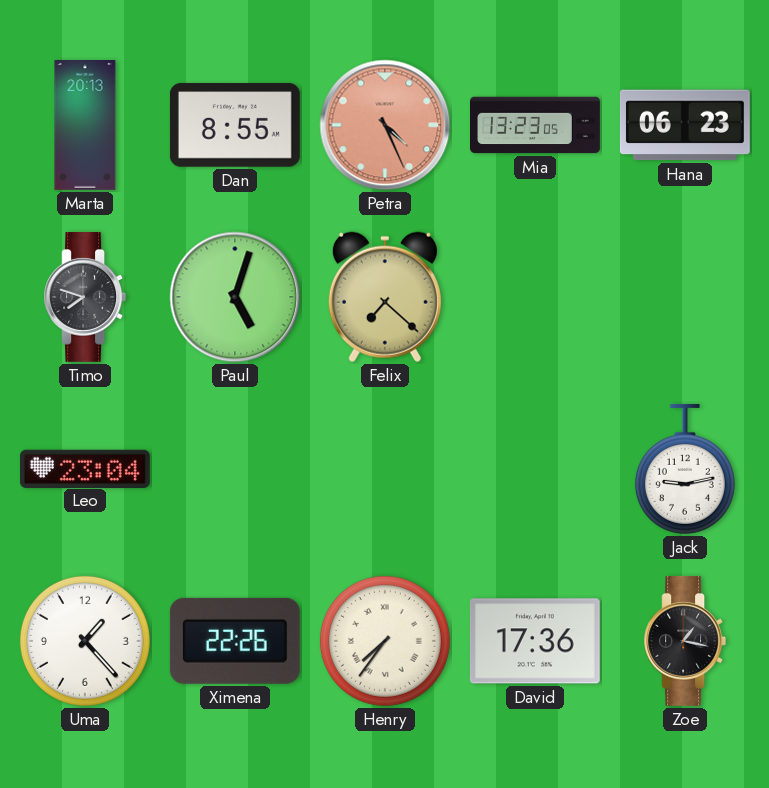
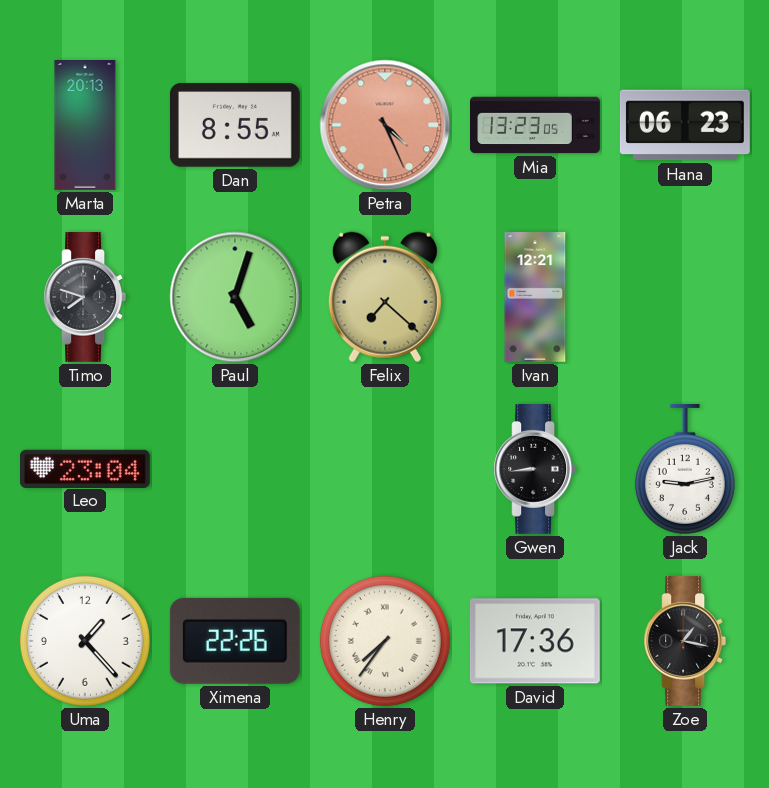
Ivan: none -> 12:21 (535, 298)
Gwen: none -> 8:44 (535, 469)
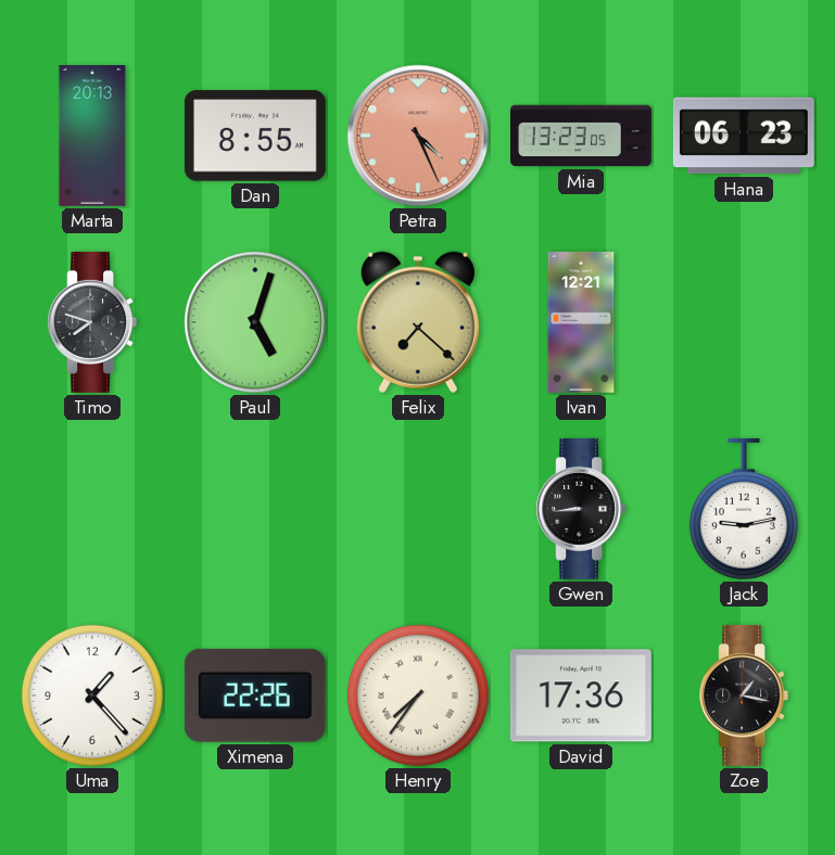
Leo: 23:04 -> none (85, 468)
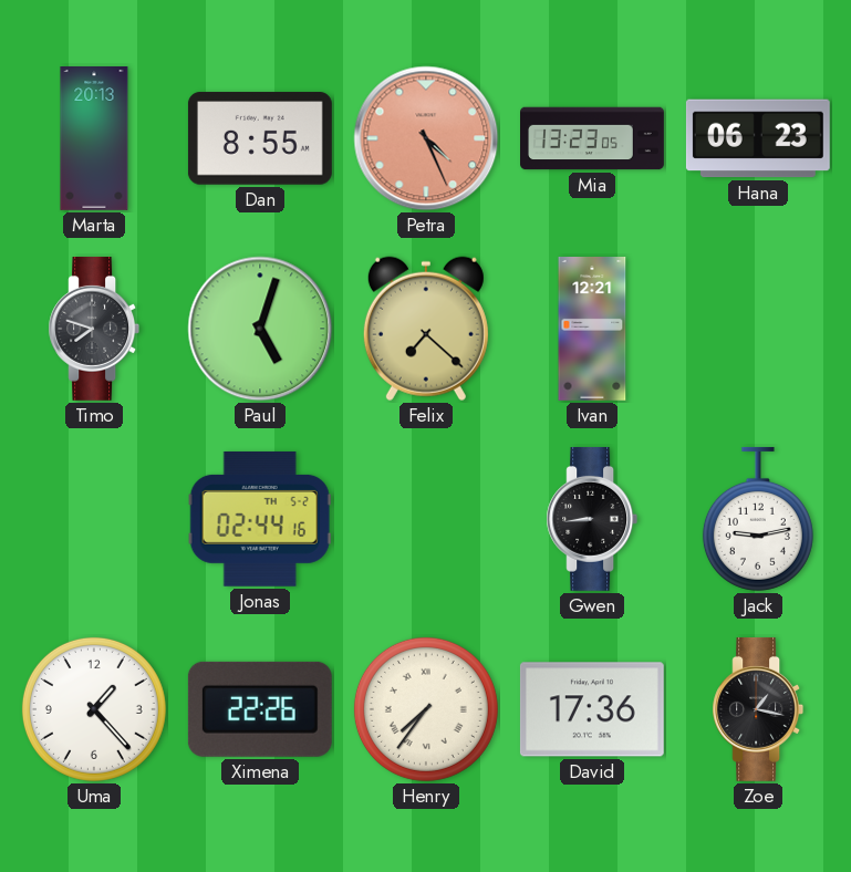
Jonas: none -> 02:44 (260, 519)
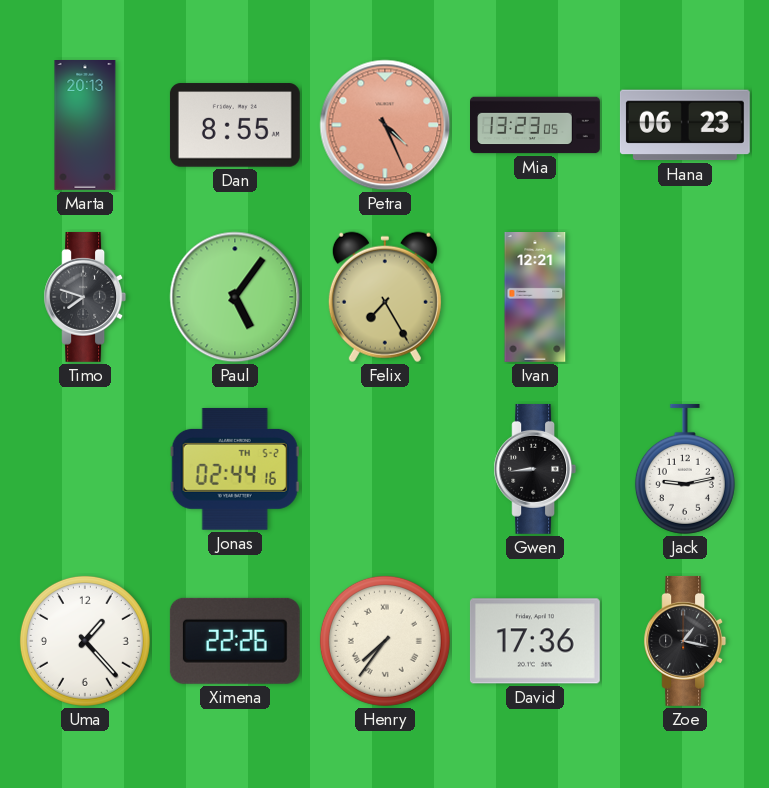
Paul: 5:03 -> 5:06 (235, 297)
Felix: 7:22 -> 7:25 (385, 297)
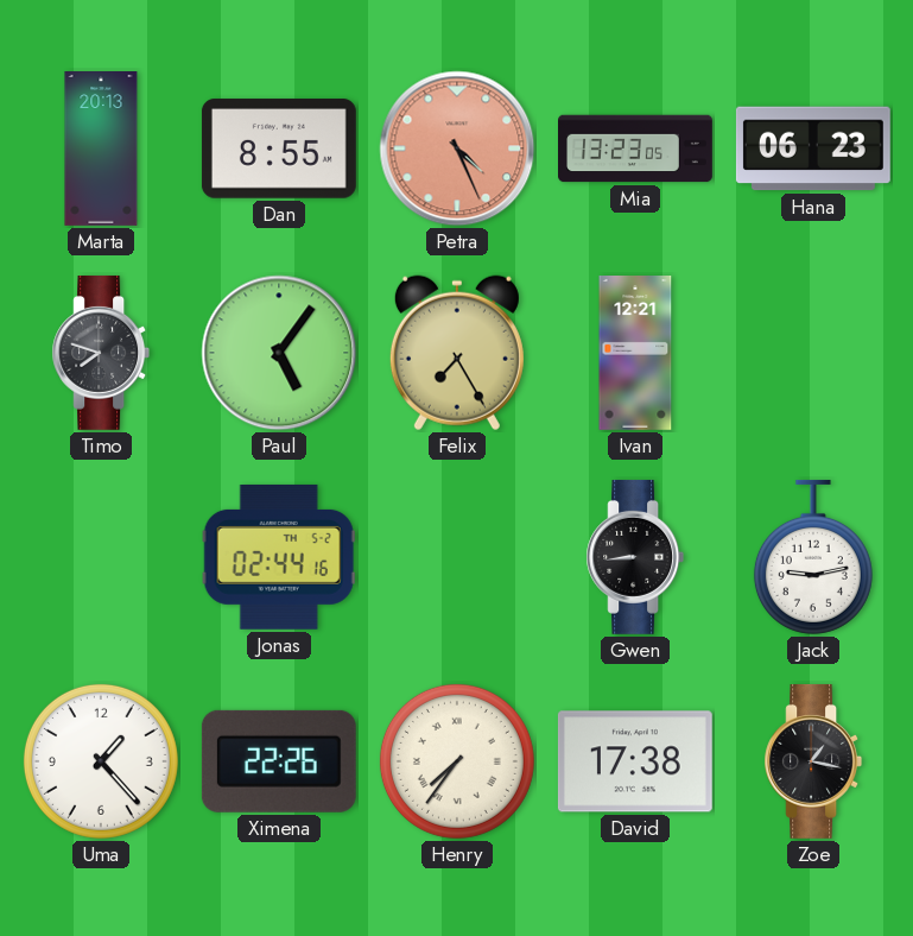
David: 17:36 -> 17:38 (635, 761)
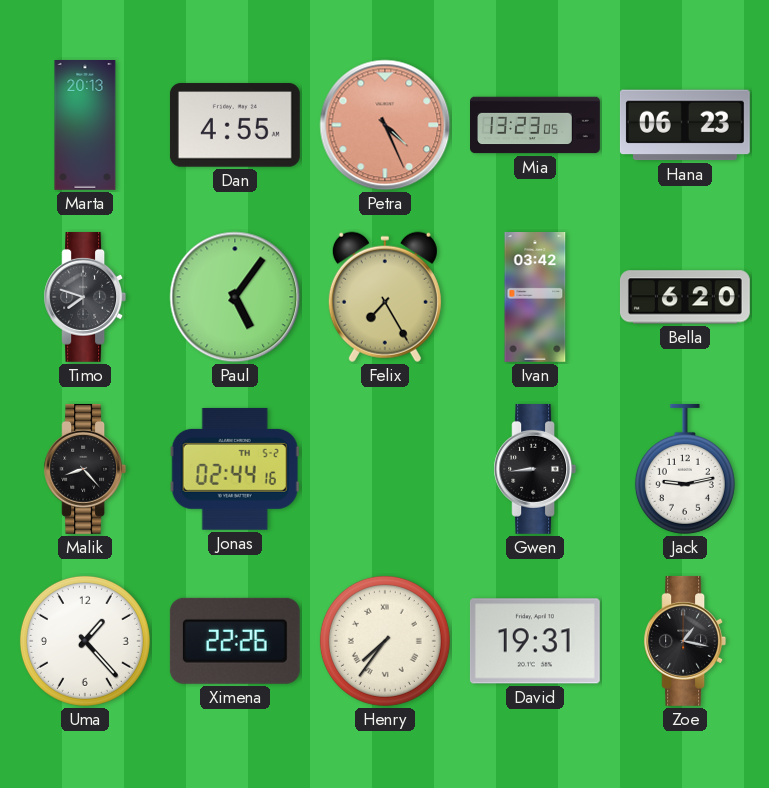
Dan: 8:55 -> 4:55 (235, 125)
Ivan: 12:21 -> 03:42 (535, 298)
Bella: none -> 6:20 (685, 297)
Malik: none -> 8:23 (85, 469)
David: 17:38 -> 19:31 (535, 641)
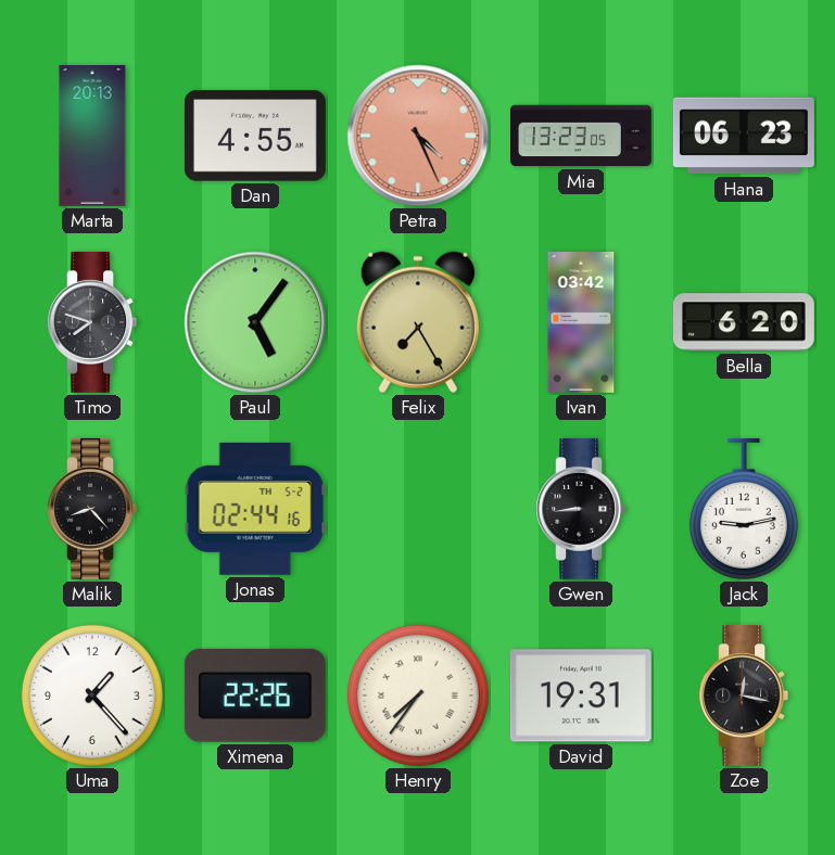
Zoe: 1:17 -> 12:17 (744, 696)
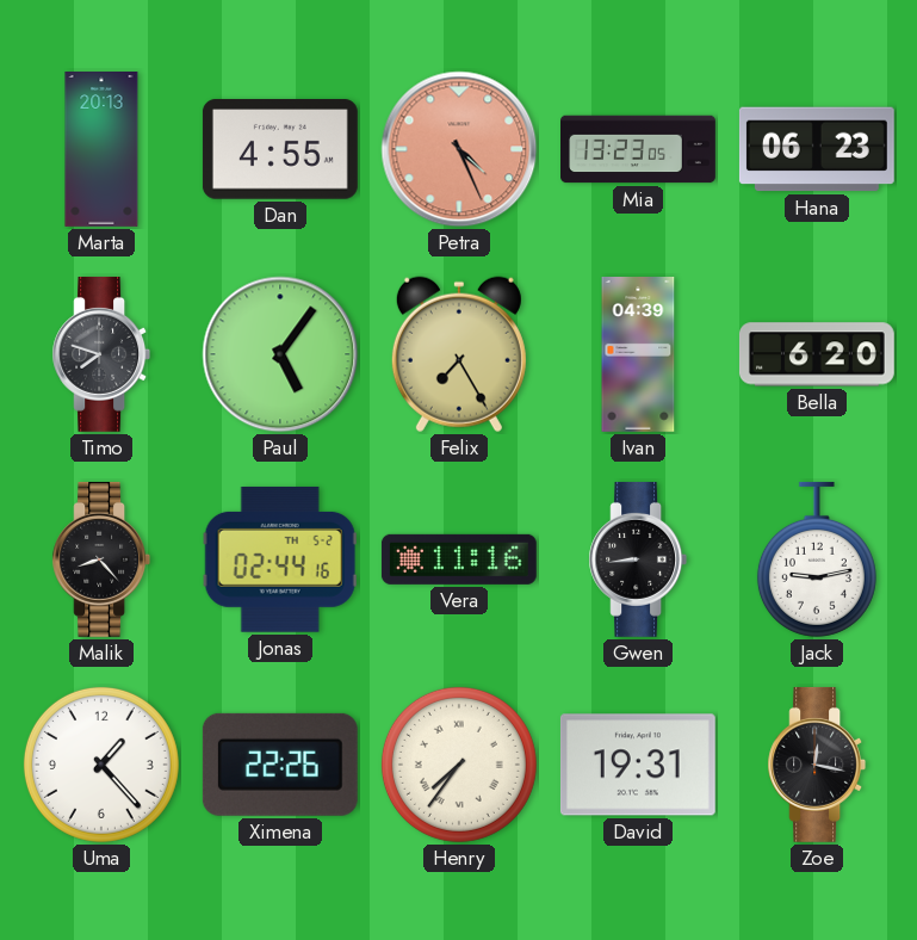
Ivan: 03:42 -> 04:39 (638, 355)
Vera: none -> 11:16 (459, 559)
